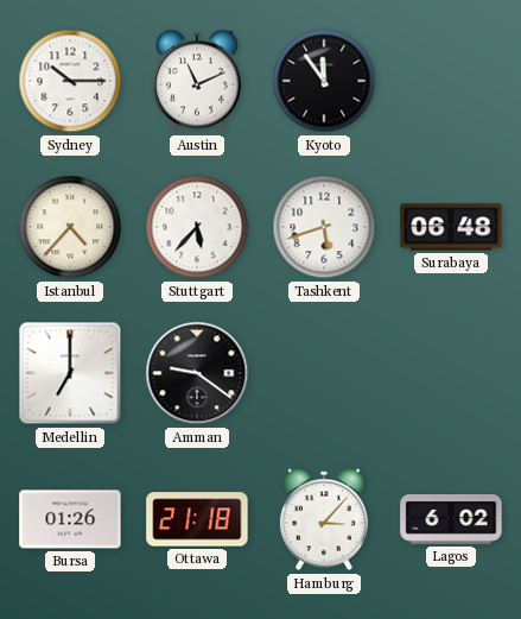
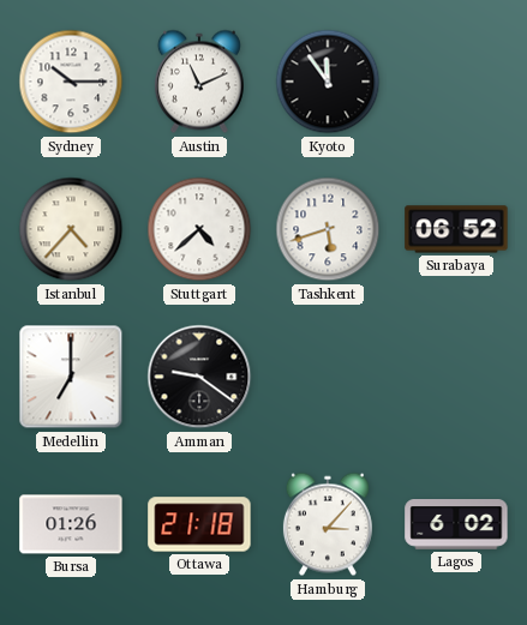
Stuttgart: 5:37 -> 4:38 (199, 229)
Surabaya: 06:48 -> 06:52 (456, 229)
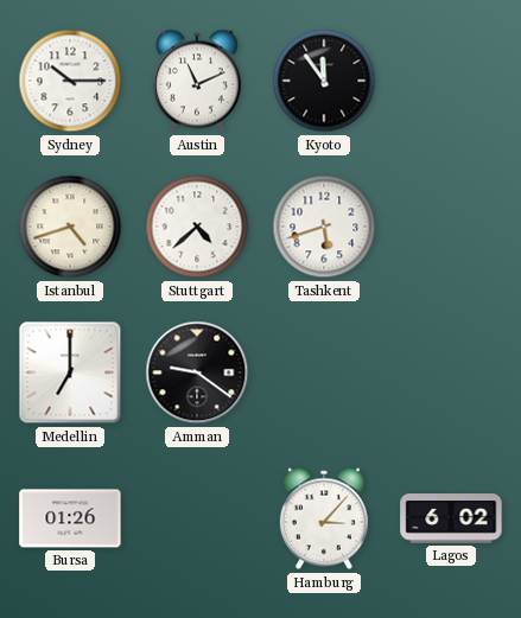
Istanbul: 4:37 -> 4:42 (70, 227)
Surabaya: 06:52 -> none (456, 229)
Ottawa: 21:18 -> none (199, 524)
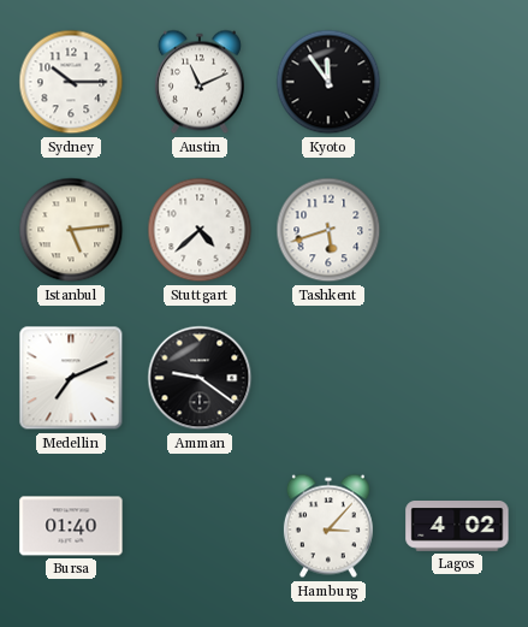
Istanbul: 4:42 -> 5:14 (71, 230)
Medellin: 7:00 -> 7:11 (71, 378)
Bursa: 01:26 -> 01:40 (71, 526)
Lagos: 6:02 -> 4:02 (457, 527)
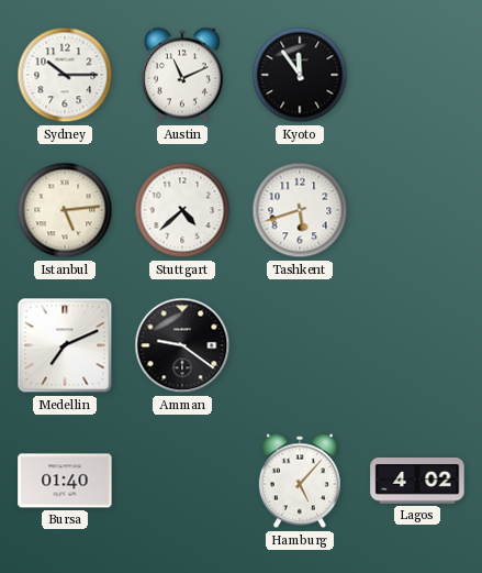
Hamburg: 3:07 -> 5:07 (300, 481)
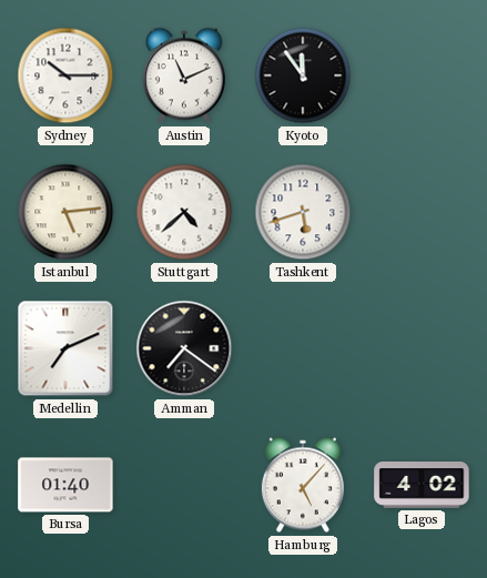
Amman: 9:21 -> 7:21 (184, 348)
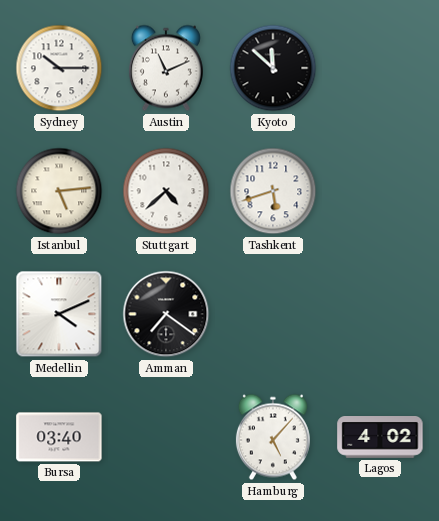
Kyoto: 11:54 -> 11:52 (273, 68)
Medellin: 7:11 -> 4:11 (59, 314)
Bursa: 01:40 -> 03:40 (59, 437)
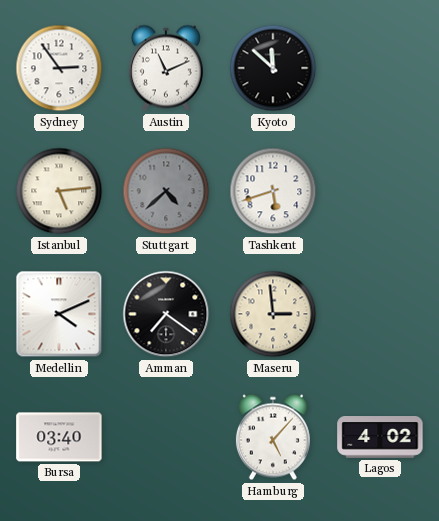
Sydney: 10:15 -> 2:54 (59, 68)
Stuttgart dial: white -> grey (166, 191)
Maseru: none -> 2:59 (273, 314)
